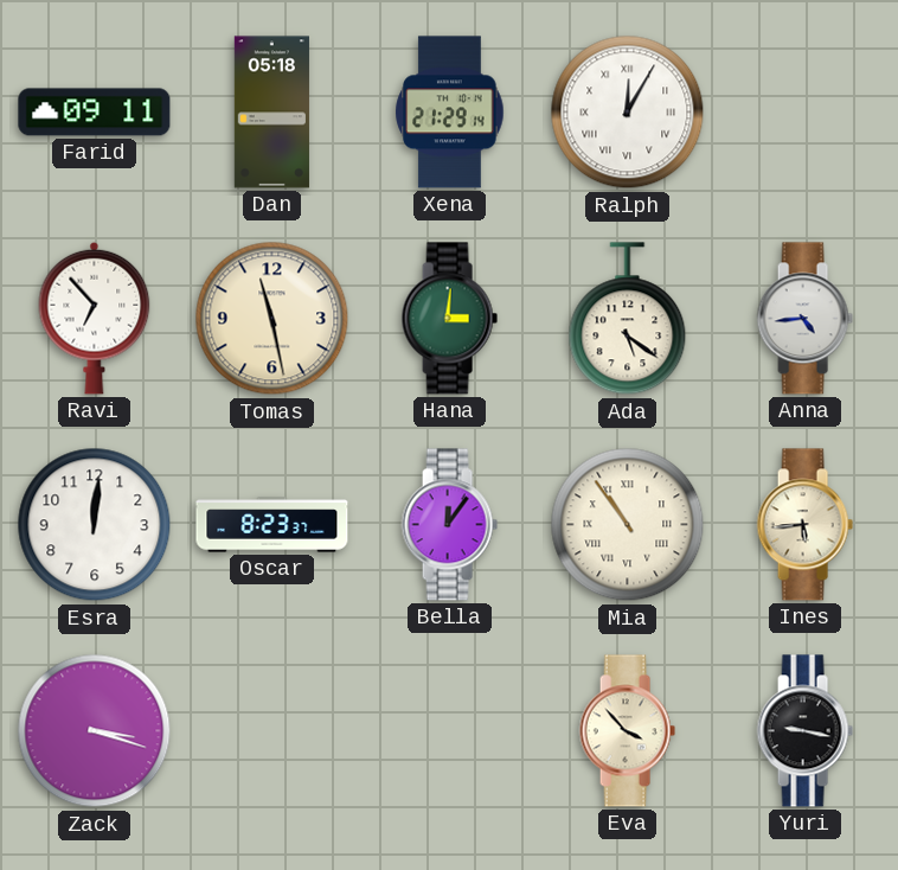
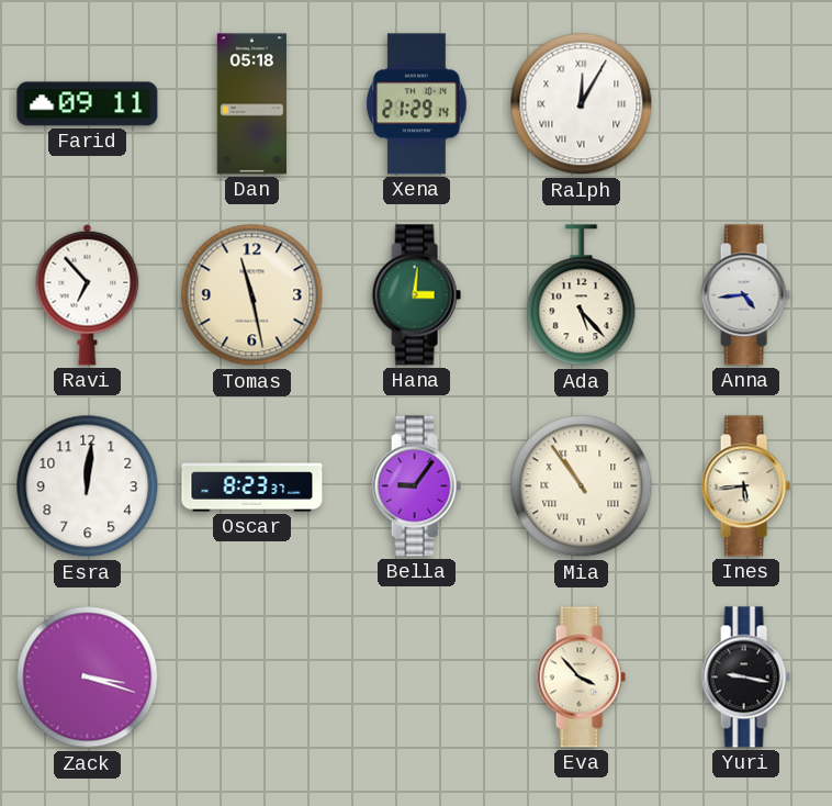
Ada: 5:21 -> 5:23 (582, 295)
Bella: 12:06 -> 9:06 (416, 486)
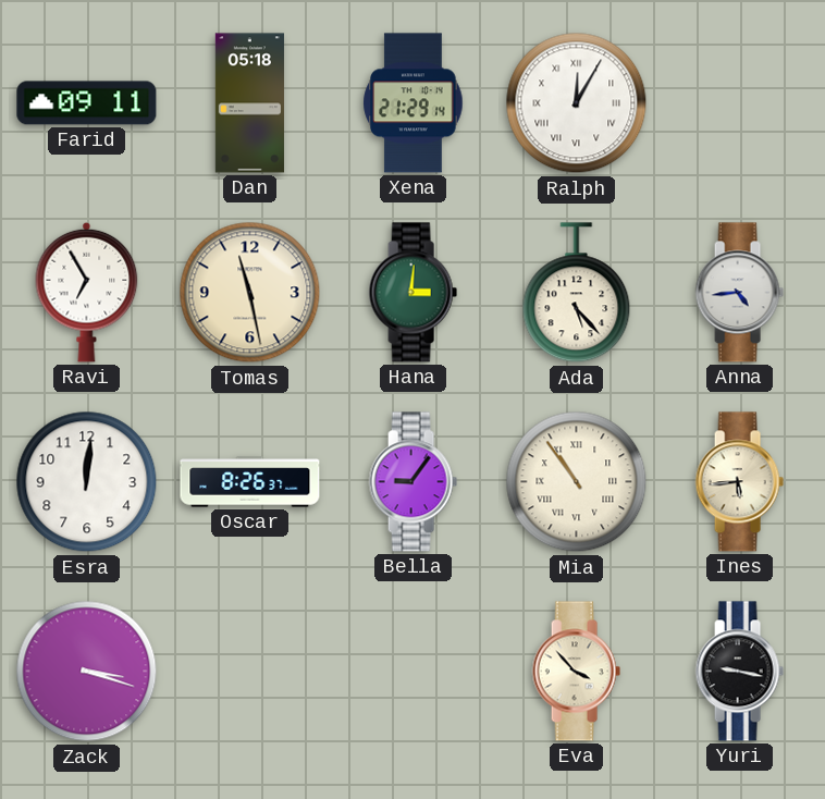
Ravi: 6:53 -> 6:55 (87, 292)
Oscar: 8:23 -> 8:26 (250, 482)
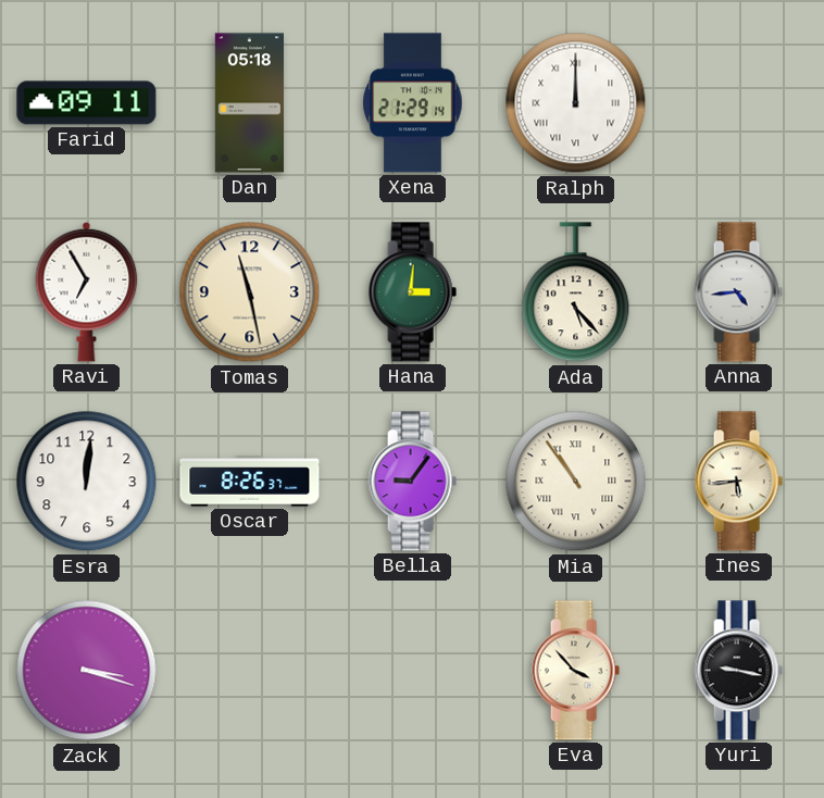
Ralph: 12:05 -> 12:00 (576, 103)
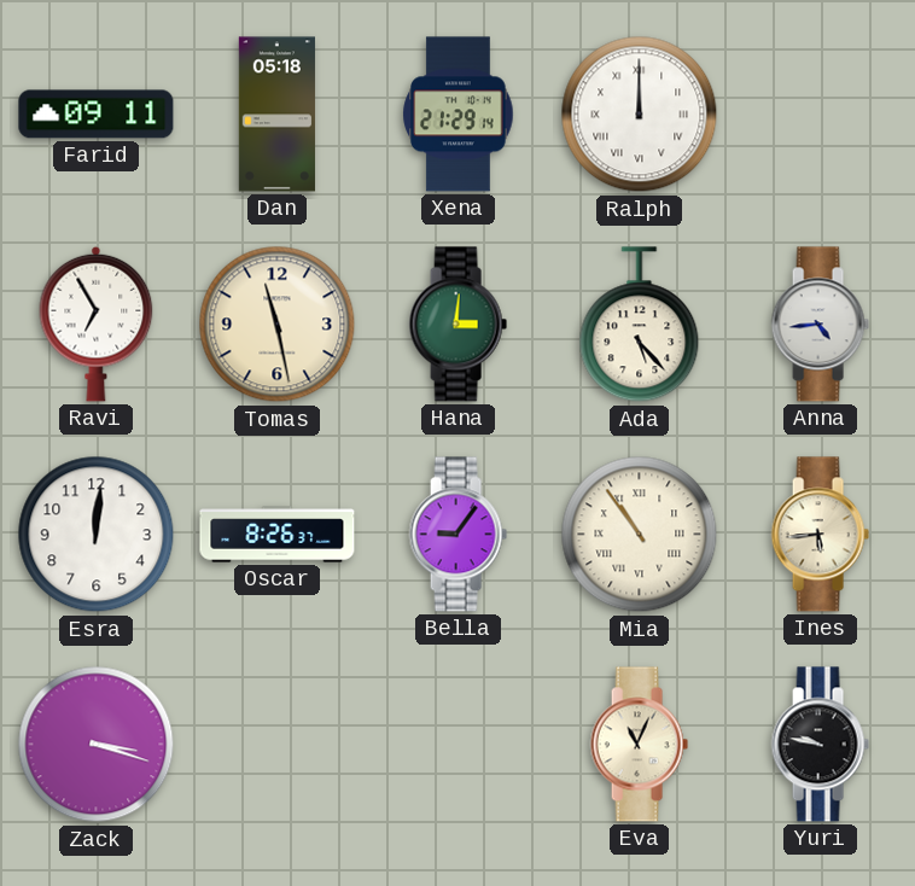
Eva: 3:53 -> 11:04 (639, 745)
Yuri: 9:17 -> 9:47 (820, 745)
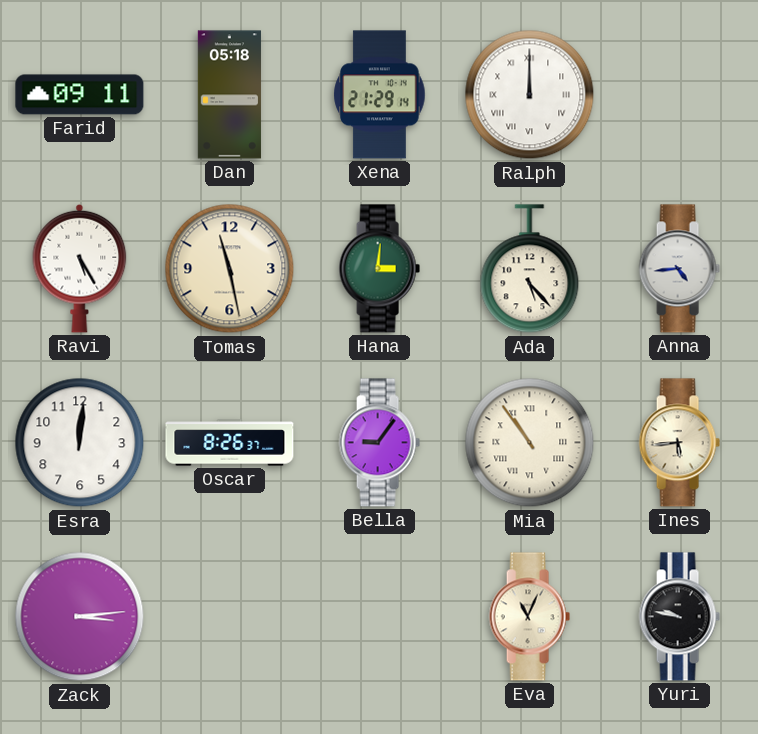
Ravi: 6:55 -> 5:25 (80, 268)
Zack: 3:18 -> 3:14 (80, 617)
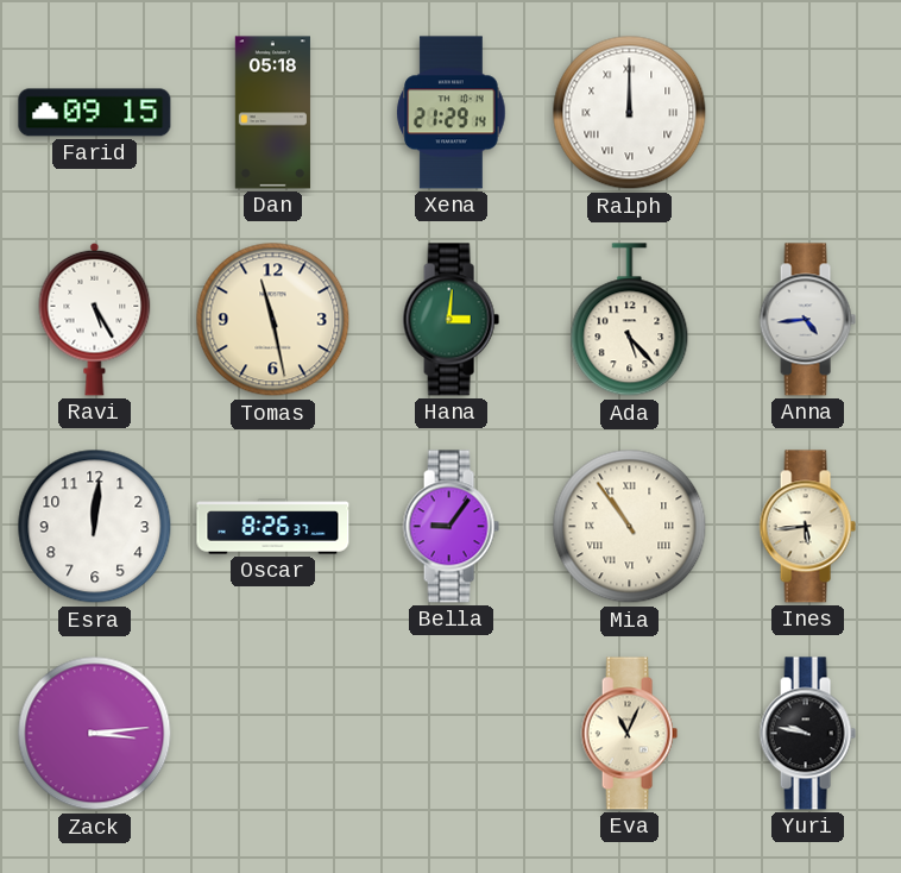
Farid: 09:11 -> 09:15 (95, 113)
